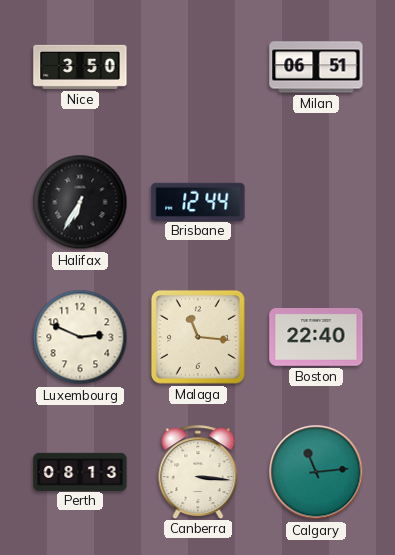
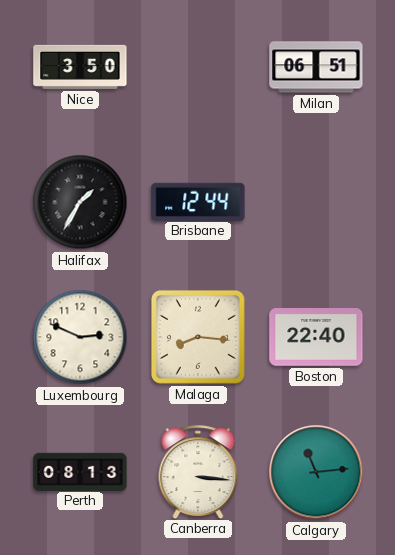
Halifax: 6:35 -> 1:35 (80, 202)
Malaga: 11:16 -> 8:16 (198, 337)
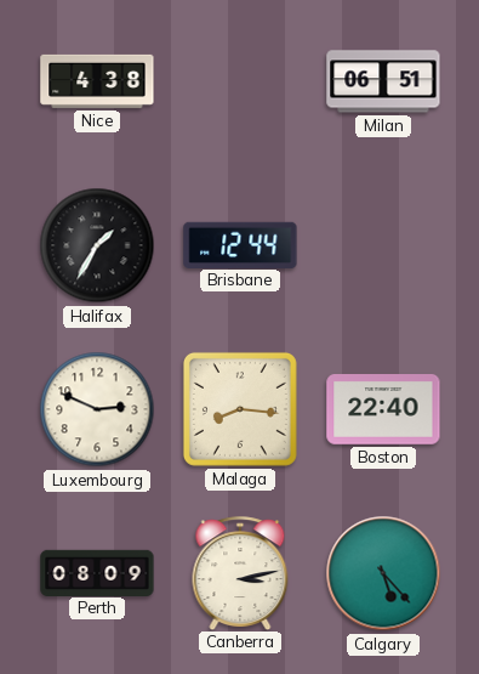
Nice: 3:50 -> 4:38 (97, 81)
Perth: 08:13 -> 08:09 (97, 572)
Canberra: 3:16 -> 3:13 (240, 573)
Calgary: 11:14 -> 5:23 (383, 573)
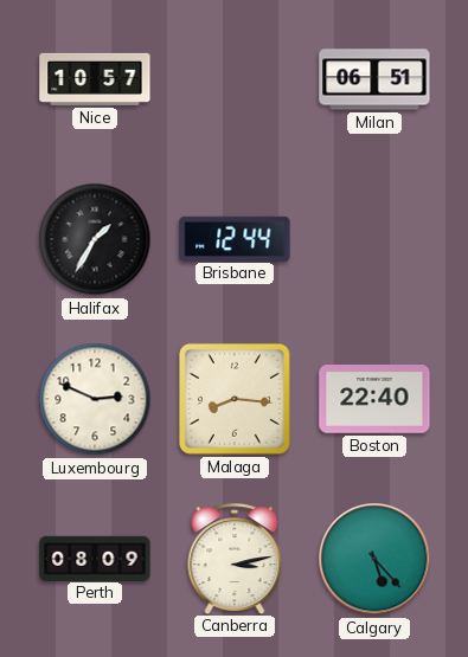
Nice: 4:38 -> 10:57 (95, 79)
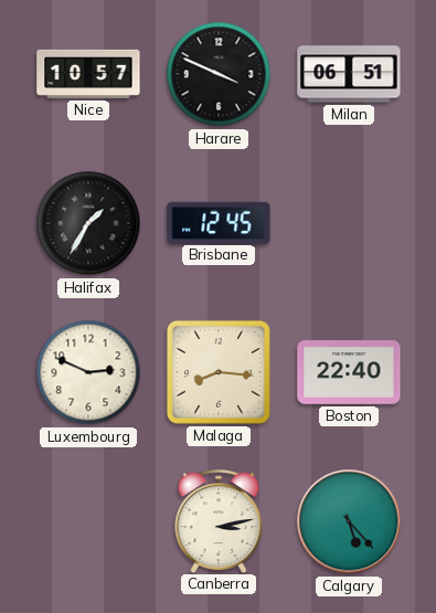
Harare: none -> 3:49 (219, 74)
Brisbane: 12:44 -> 12:45 (219, 222)
Perth: 08:09 -> none (95, 558)
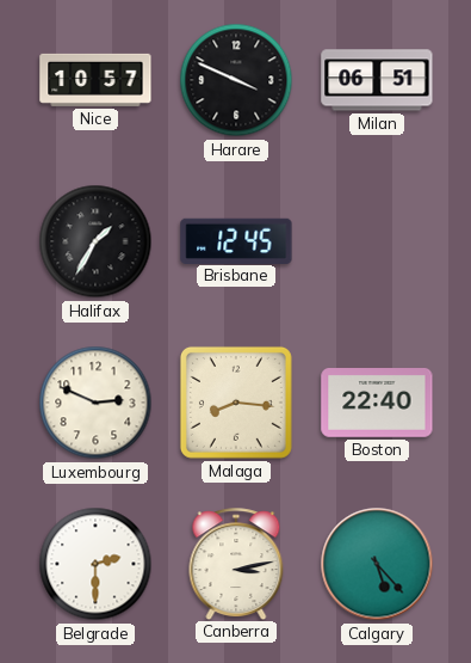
Belgrade: none -> 2:30 (95, 564)
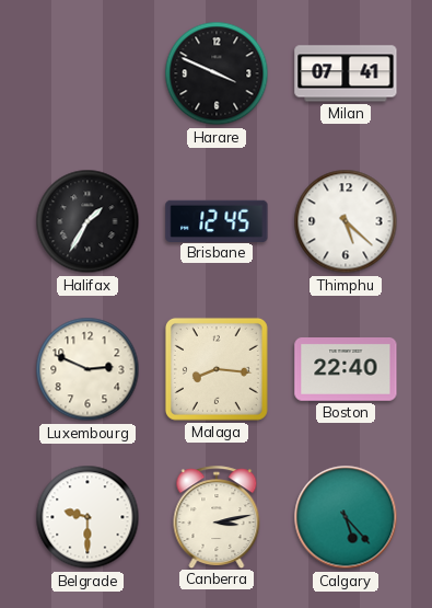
Nice: 10:57 -> none (95, 80)
Milan: 06:51 -> 07:41 (346, 73)
Thimphu: none -> 5:22 (346, 221)
Belgrade: 2:30 -> 9:30 (87, 517)
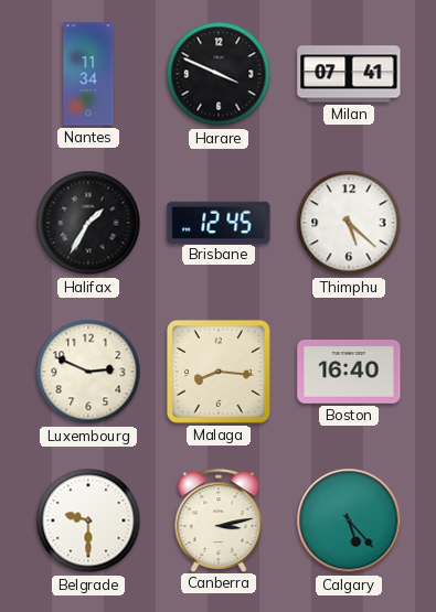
Nantes: none -> 11:34 (88, 74)
Boston: 22:40 -> 16:40 (349, 373)
